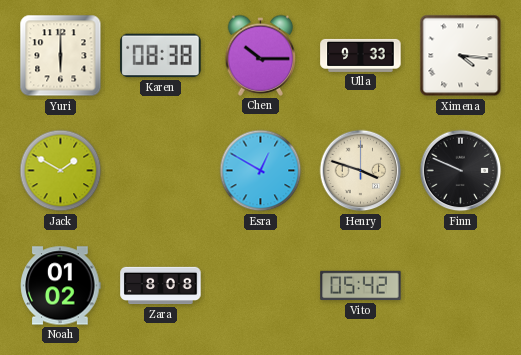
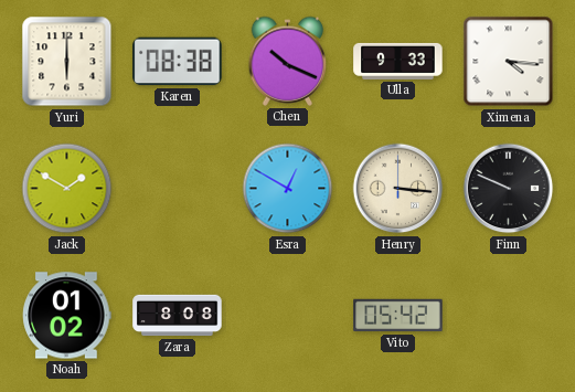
Chen: 10:15 -> 10:19 (288, 61)
Henry: 3:48 -> 3:16 (398, 189)
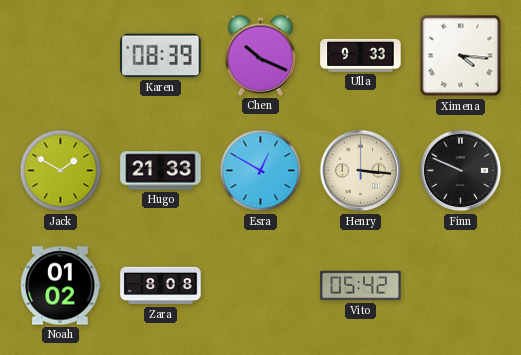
Yuri: 6:00 -> none (67, 62)
Karen: 08:38 -> 08:39 (161, 56)
Hugo: none -> 21:33 (161, 171)
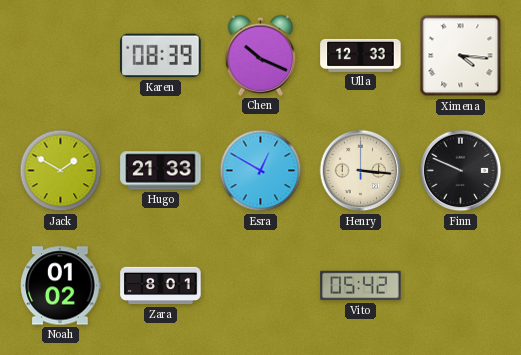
Ulla: 9:33 -> 12:33 (361, 55)
Zara: 8:08 -> 8:01 (161, 286)
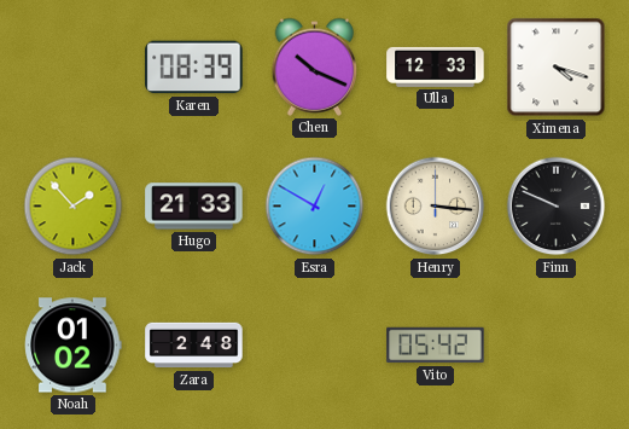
Ximena: 4:16 -> 4:18 (557, 68)
Jack: 1:50 -> 1:53 (74, 207)
Zara: 8:01 -> 2:48 (194, 346)
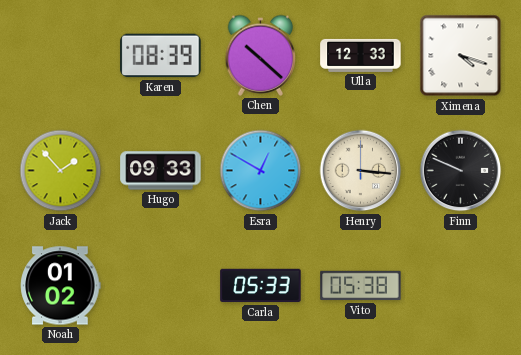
Chen: 10:19 -> 10:22 (261, 55)
Hugo: 21:33 -> 09:33 (161, 171)
Zara: 2:48 -> none (194, 346)
Carla: none -> 05:33 (261, 286)
Vito: 05:42 -> 05:38 (361, 286)
